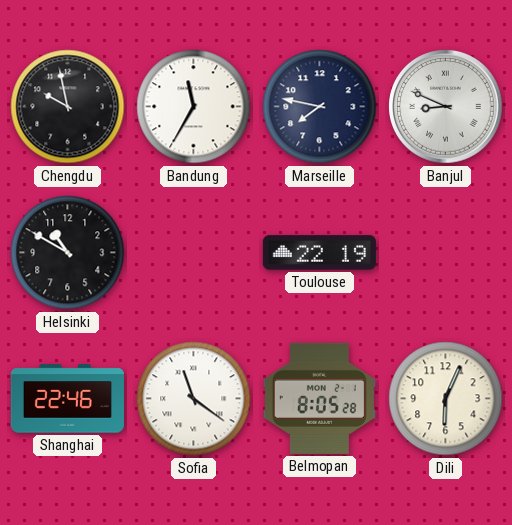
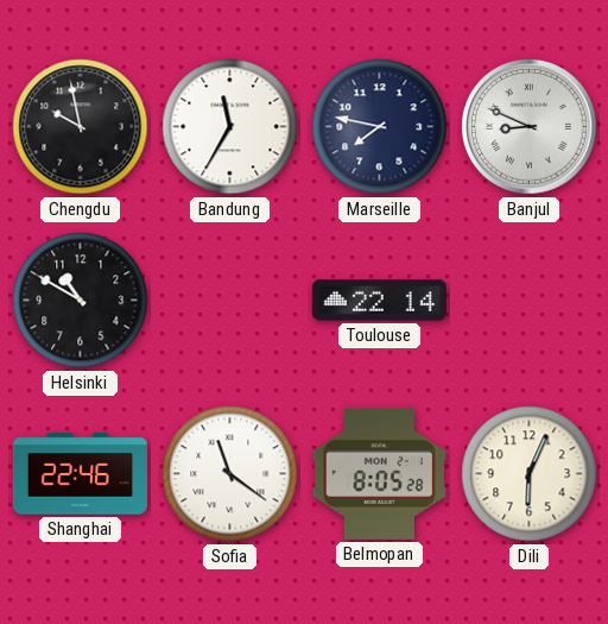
Toulouse: 22:19 -> 22:14 (379, 301)
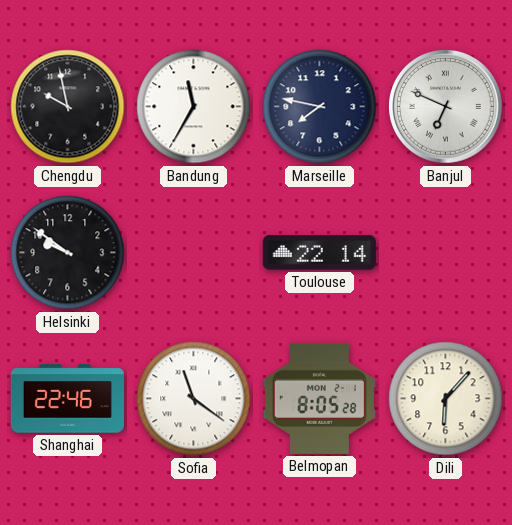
Banjul: 8:49 -> 6:49 (446, 107)
Helsinki: 10:50 -> 9:51 (68, 253)
Dili: 6:04 -> 6:07 (446, 399)
